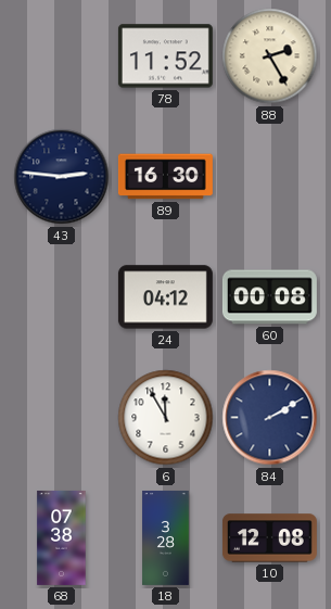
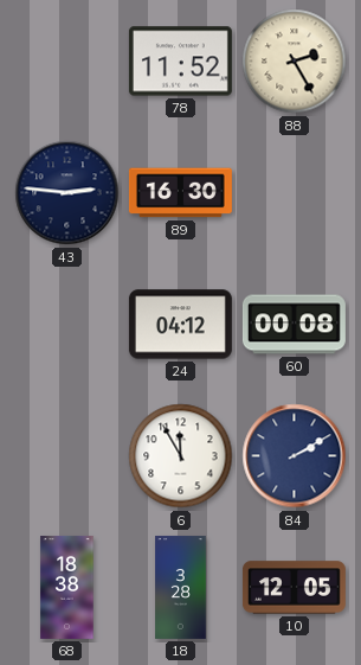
68: 07:38 -> 18:38 (67, 587)
10: 12:08 -> 12:05 (294, 588)
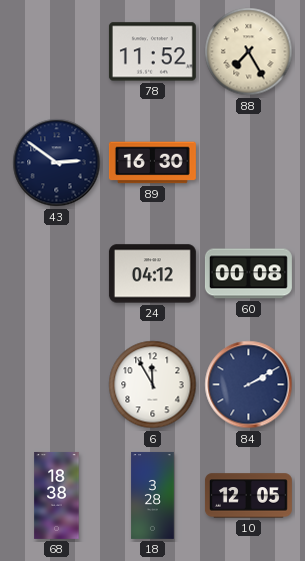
88: 2:25 -> 7:25 (249, 52)
43: 2:46 -> 2:51 (57, 163)
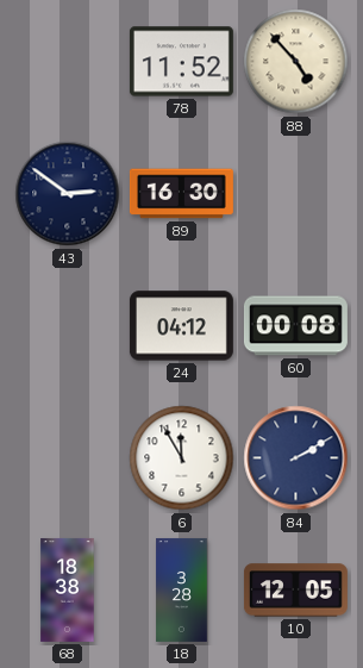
88: 7:25 -> 4:53 (296, 62)
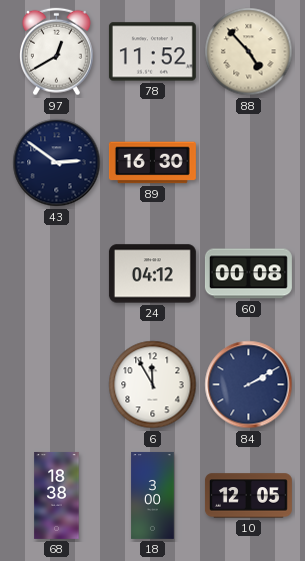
97: none -> 12:40 (57, 52)
18: 3:28 -> 3:00 (153, 495)
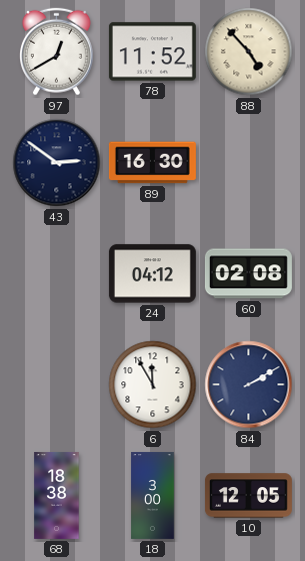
60: 00:08 -> 02:08 (248, 274)
